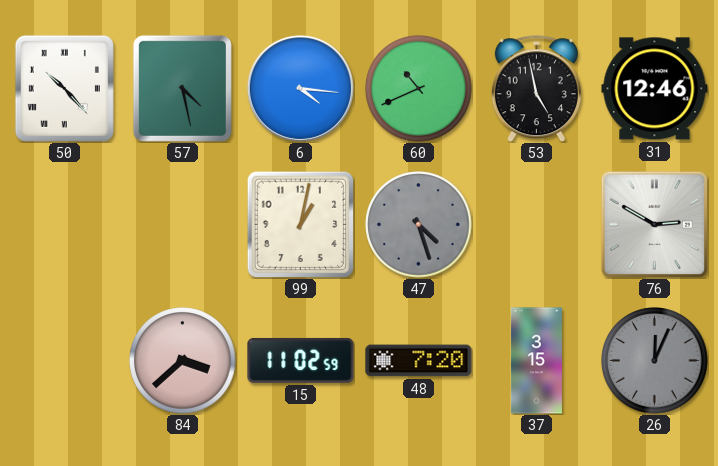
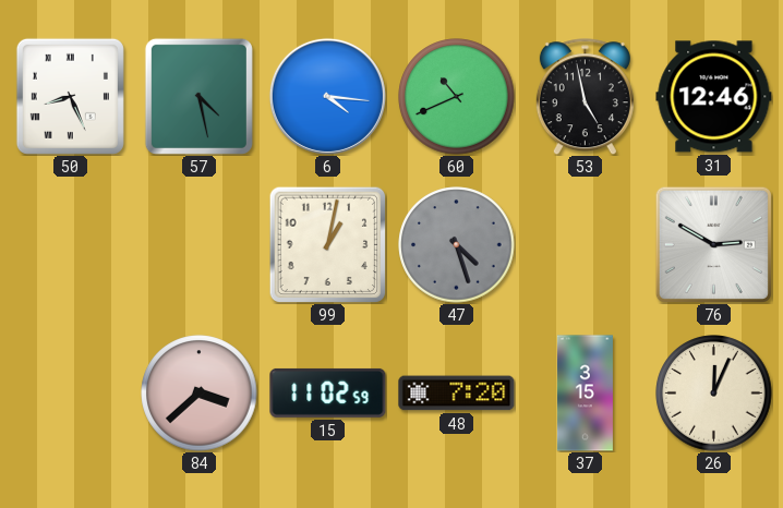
50: 10:23 -> 8:26 (70, 96)
26 dial: grey -> cream (714, 394)
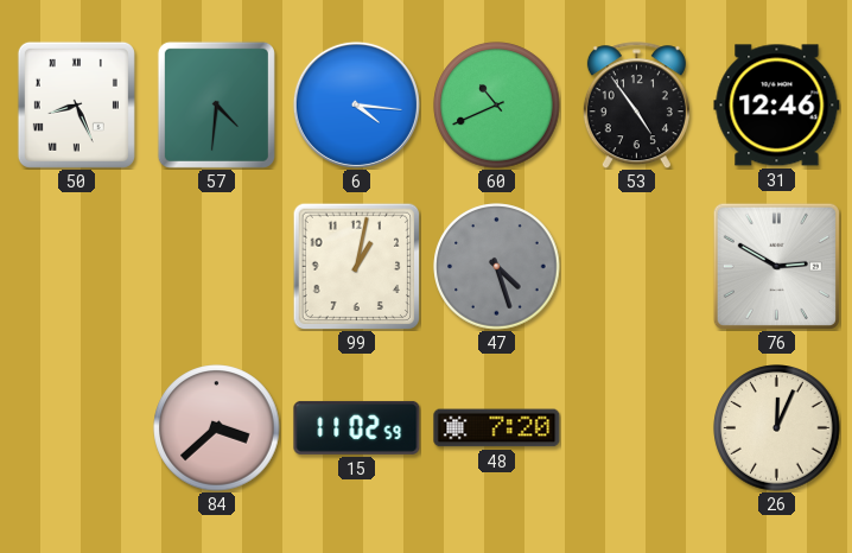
57: 4:28 -> 4:31 (216, 104)
53: 4:58 -> 4:54 (636, 106)
37: 3:15 -> none (585, 394)
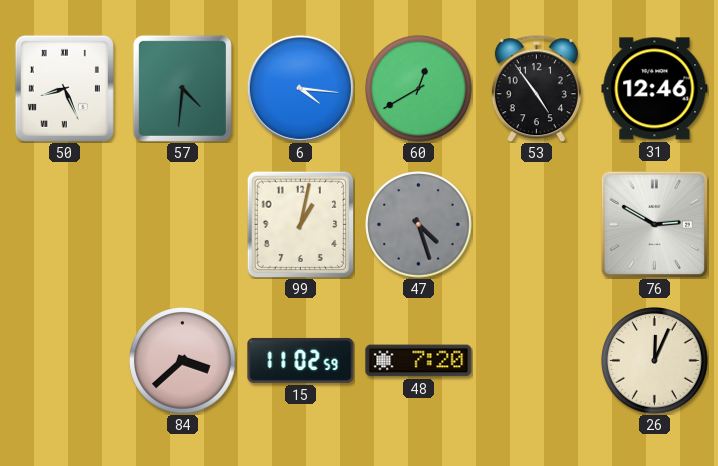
60: 10:41 -> 12:40 (419, 89)
